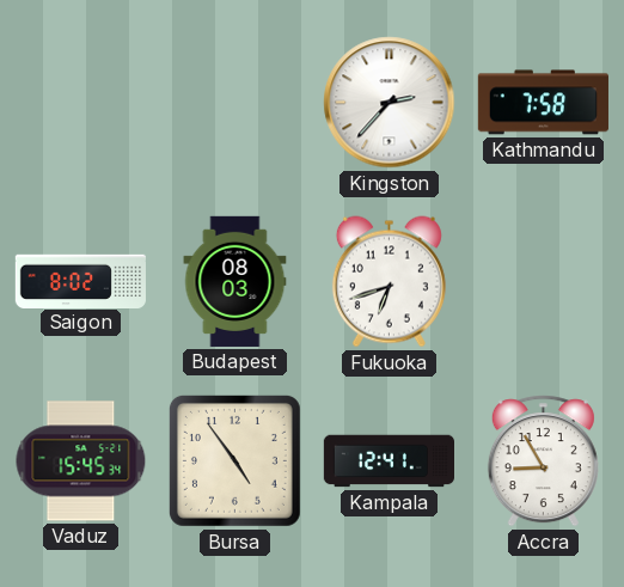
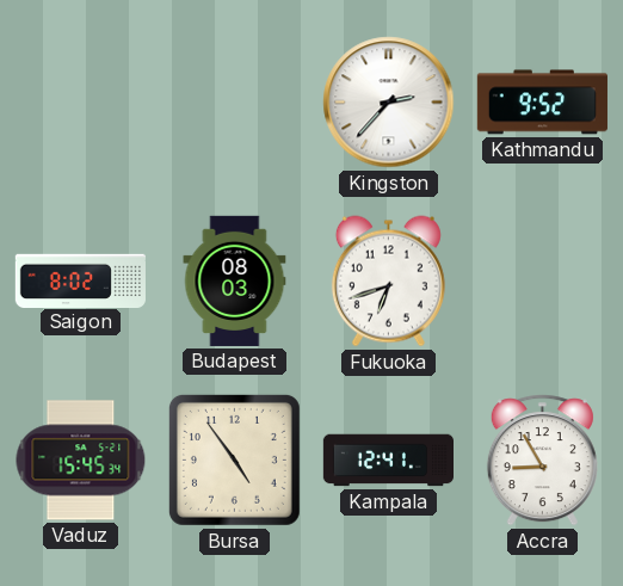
Kathmandu: 7:58 -> 9:52 (542, 103)
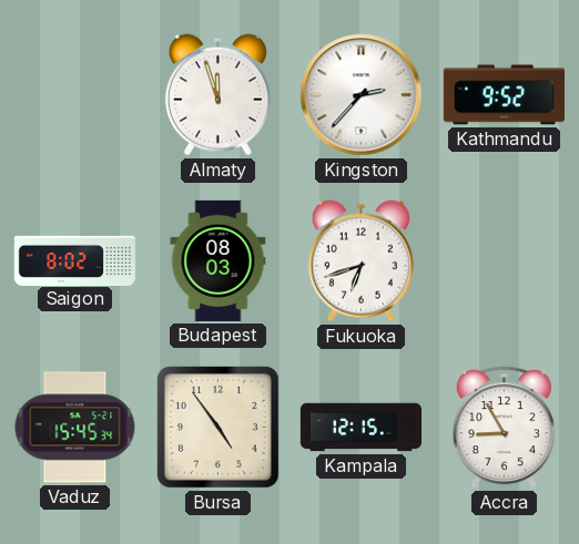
Almaty: none -> 11:57 (217, 95)
Kampala: 12:41 -> 12:15 (360, 428)
